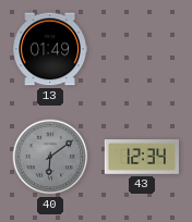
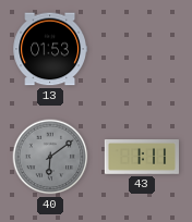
13: 01:49 -> 01:53 (49, 49)
43: 12:34 -> 1:11 (141, 158)
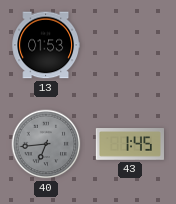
40: 6:09 -> 6:44 (46, 144)
43: 1:11 -> 1:45 (129, 145)
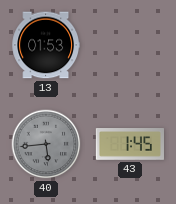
40: 6:44 -> 5:44 (46, 144)
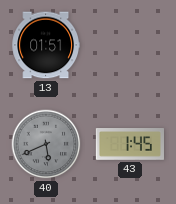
13: 01:53 -> 01:51 (45, 45)
40: 5:44 -> 5:41 (46, 144)
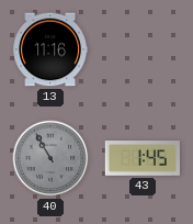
13: 01:51 -> 11:16 (49, 49)
40: 5:41 -> 10:55 (50, 158)
